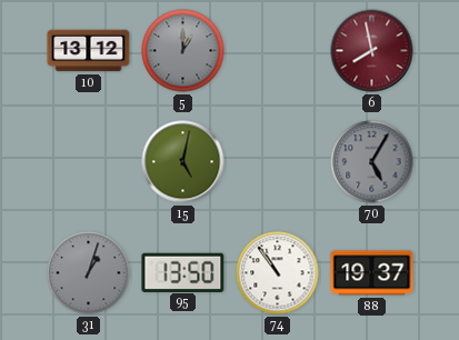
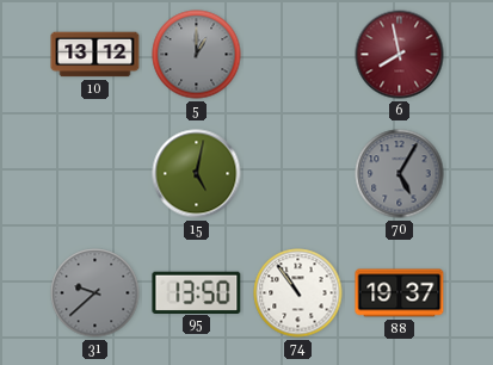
31: 1:03 -> 9:38 (95, 293)
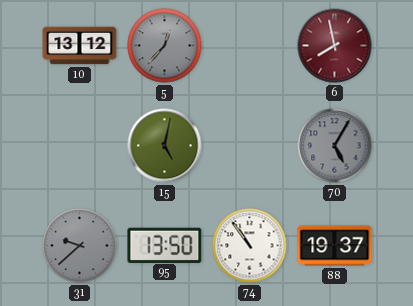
5: 1:00 -> 12:37 (165, 46)
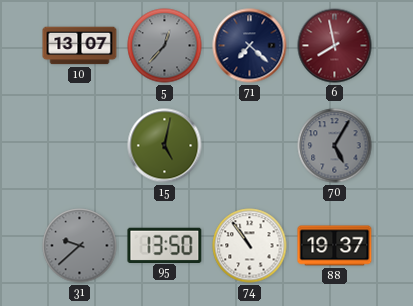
10: 13:12 -> 13:07 (80, 46)
71: none -> 7:22 (250, 46)
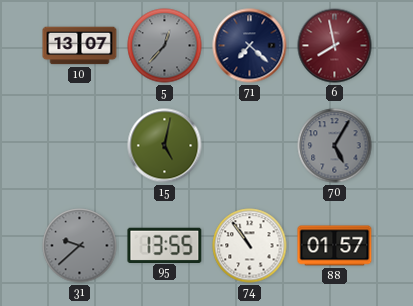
95: 13:50 -> 13:55 (165, 245)
88: 19:37 -> 01:57 (335, 246)
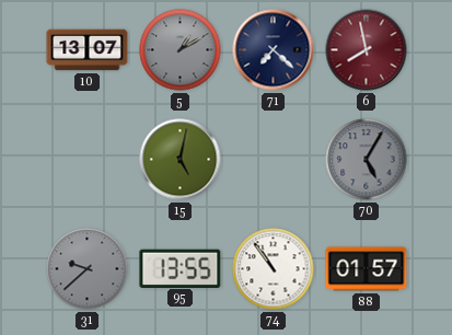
5: 12:37 -> 1:10 (181, 50)
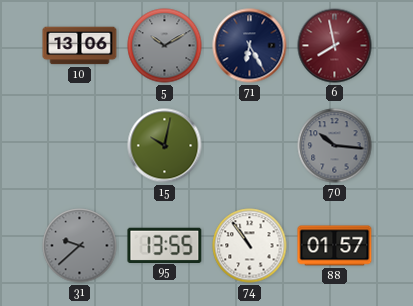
10: 13:07 -> 13:06 (80, 46)
5: 1:10 -> 10:10 (165, 46)
71: 7:22 -> 6:25 (250, 46)
15: 5:02 -> 10:02 (165, 146)
70: 5:05 -> 10:16 (335, 146)
